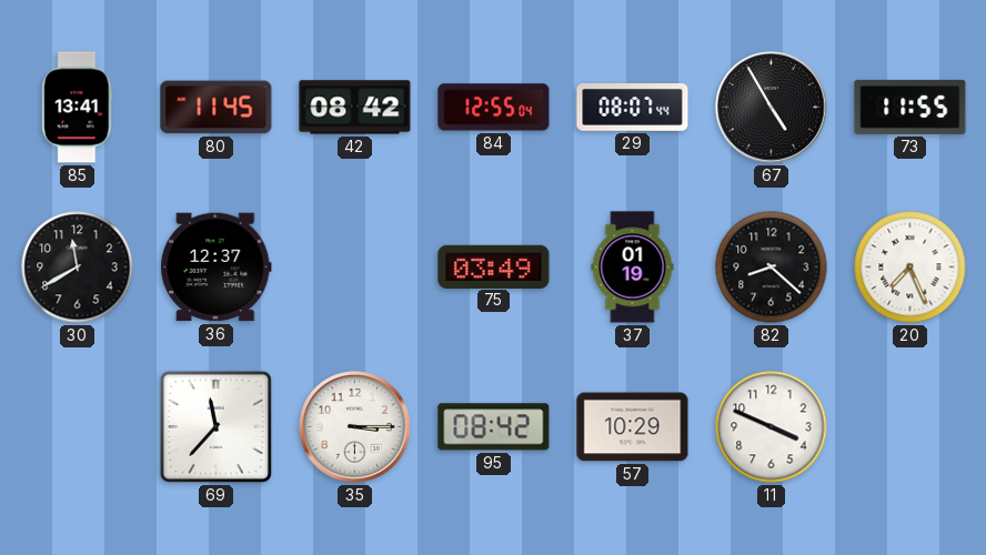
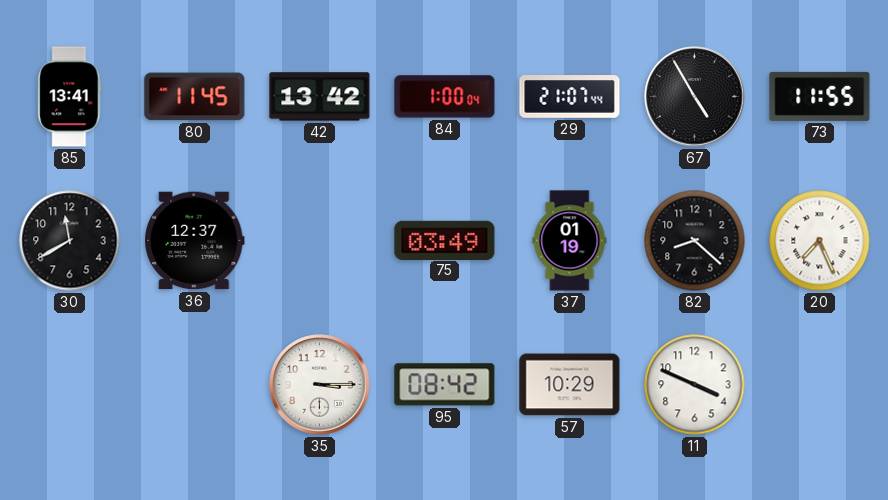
42: 08:42 -> 13:42 (320, 97)
84: 12:55 -> 1:00 (445, 97)
29: 08:07 -> 21:07 (570, 97)
69: 11:37 -> none (215, 426)
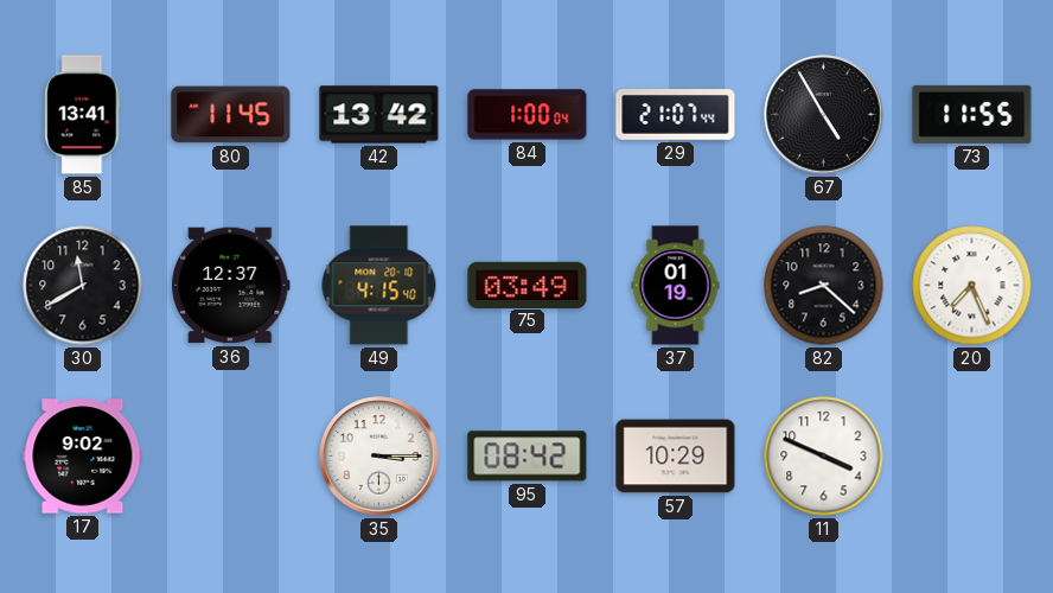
49: none -> 4:15 (379, 286)
17: none -> 9:02 (83, 457)
